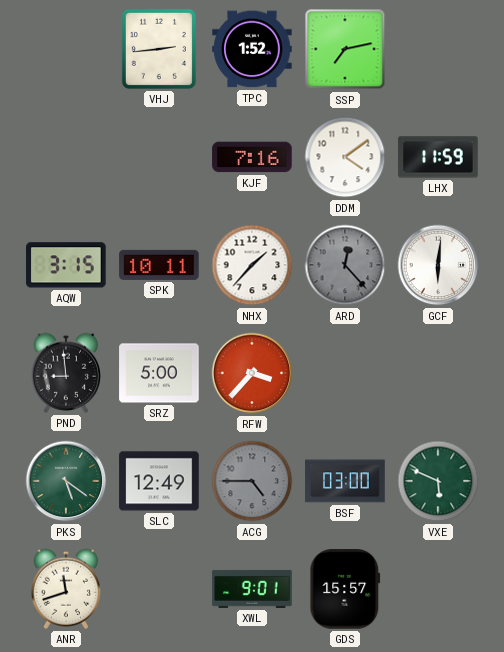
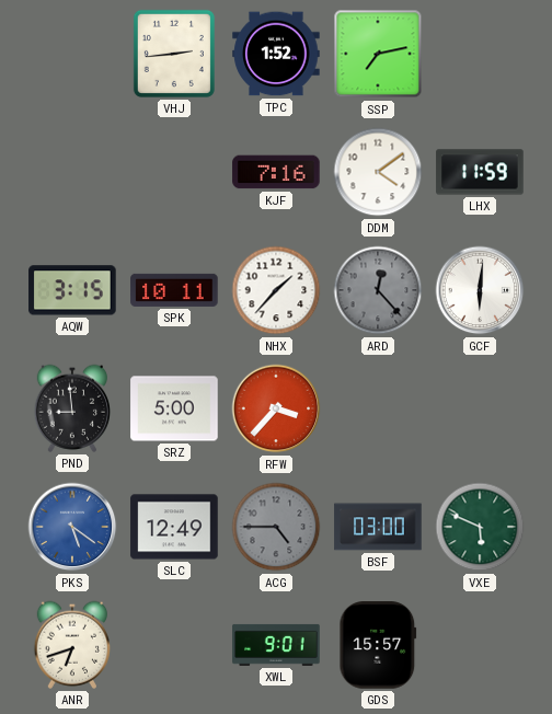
PKS dial: green -> blue (72, 527)
ANR: 11:42 -> 6:42 (71, 645)
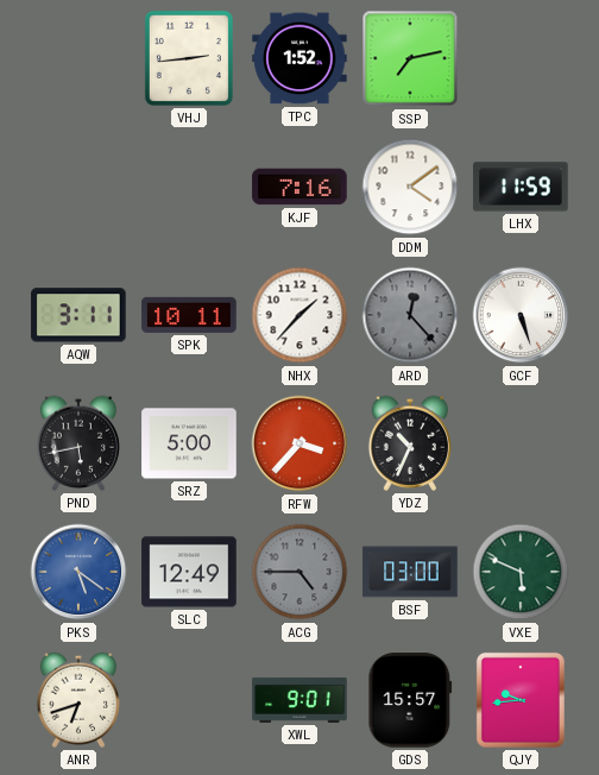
AQW: 3:15 -> 3:11 (78, 315)
GCF: 6:01 -> 5:27 (521, 315)
PND: 8:59 -> 5:43 (77, 443)
YDZ: none -> 10:34 (409, 443)
QJY: none -> 9:44 (521, 700)
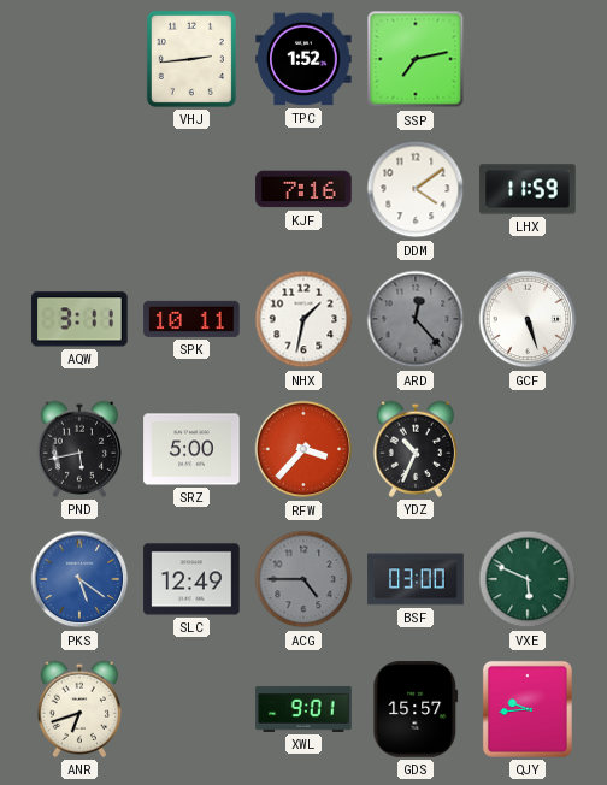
NHX: 1:37 -> 1:32 (303, 319)
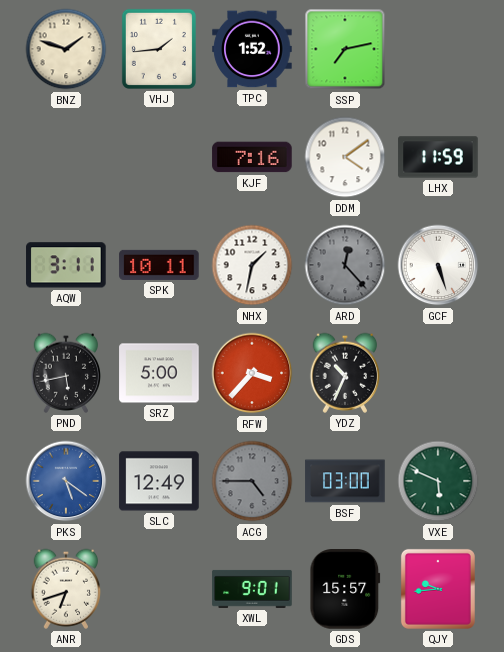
BNZ: none -> 1:48 (66, 49)
VHJ: 2:44 -> 1:44 (159, 49)
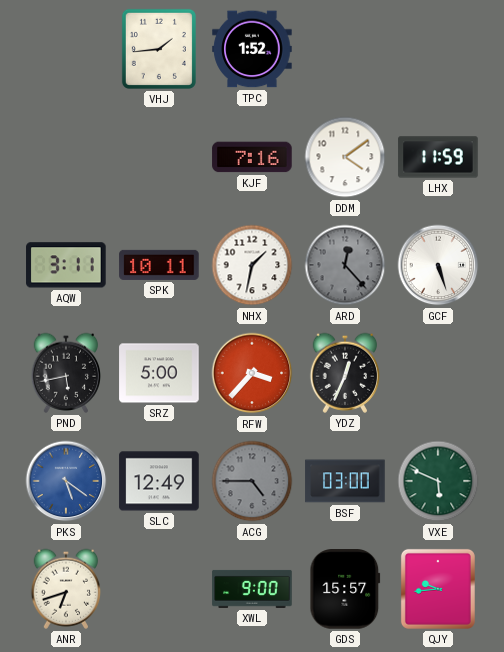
BNZ: 1:48 -> none (66, 49)
SSP: 7:13 -> none (345, 49)
YDZ: 10:34 -> 12:34 (344, 373)
XWL: 9:01 -> 9:00 (252, 589)
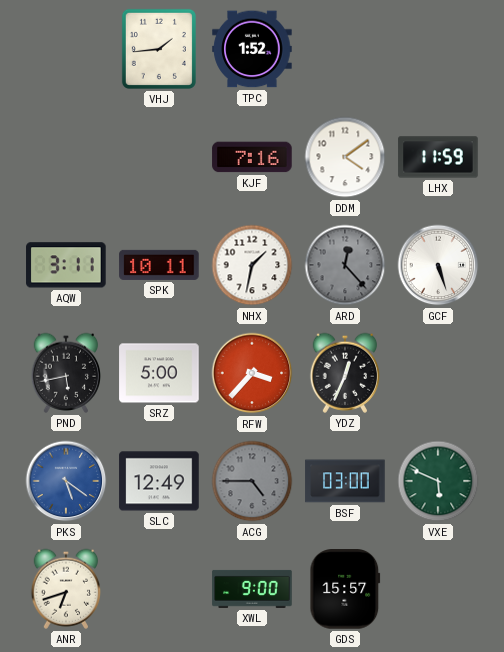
QJY: 9:44 -> none (438, 589)
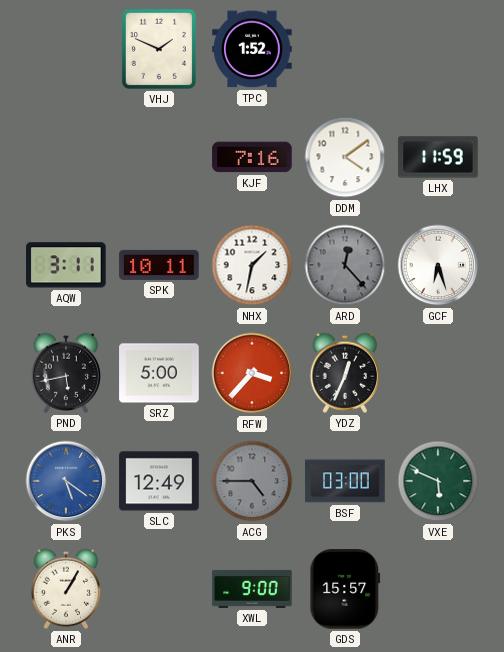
VHJ: 1:44 -> 1:49 (159, 49)
GCF: 5:27 -> 6:27 (438, 265)
ANR: 6:42 -> 1:05 (65, 589)
